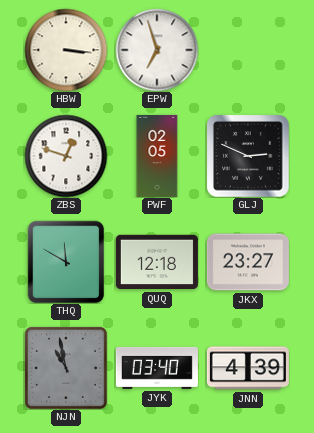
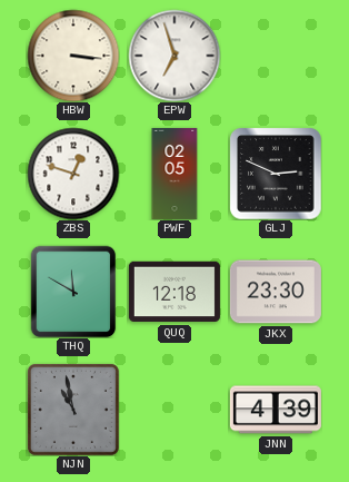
JKX: 23:27 -> 23:30 (276, 292)
JYK: 03:40 -> none (157, 368)
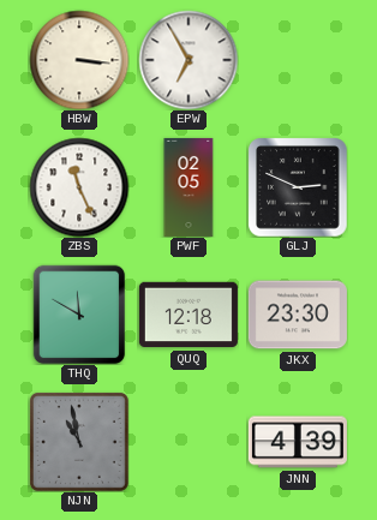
EPW: 6:57 -> 6:55 (188, 60)
ZBS: 12:48 -> 11:26 (79, 187)
